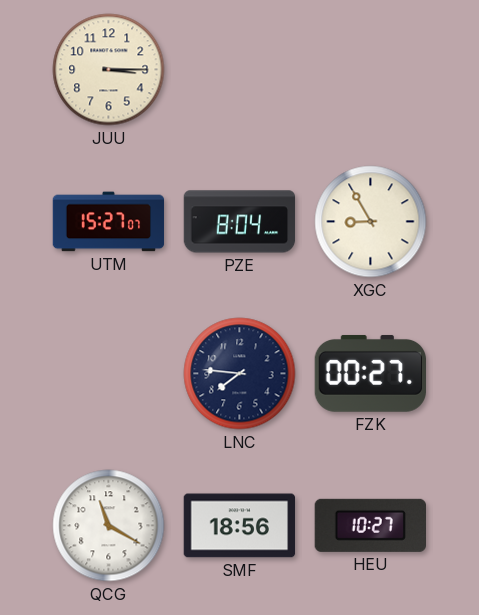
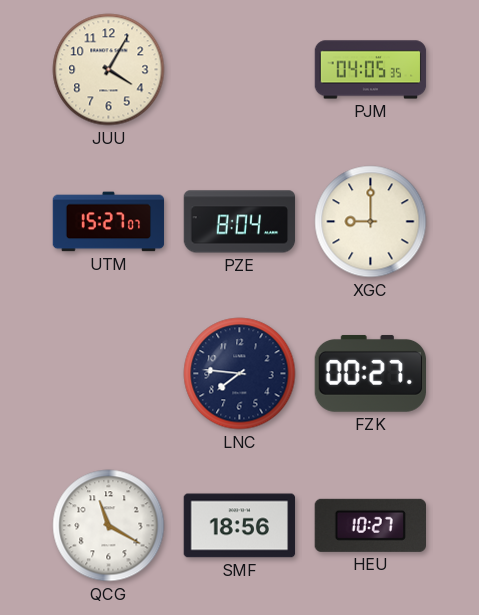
JUU: 3:15 -> 4:05 (109, 70)
PJM: none -> 04:05 (371, 70)
XGC: 8:55 -> 9:00 (371, 222)
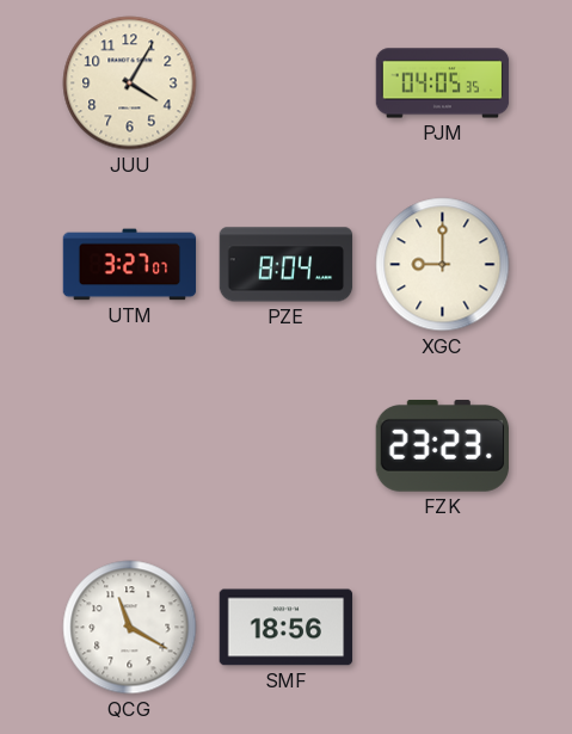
UTM: 15:27 -> 3:27 (130, 265)
LNC: 7:46 -> none (240, 374)
FZK: 00:27 -> 23:23 (442, 445)
HEU: 10:27 -> none (370, 525)
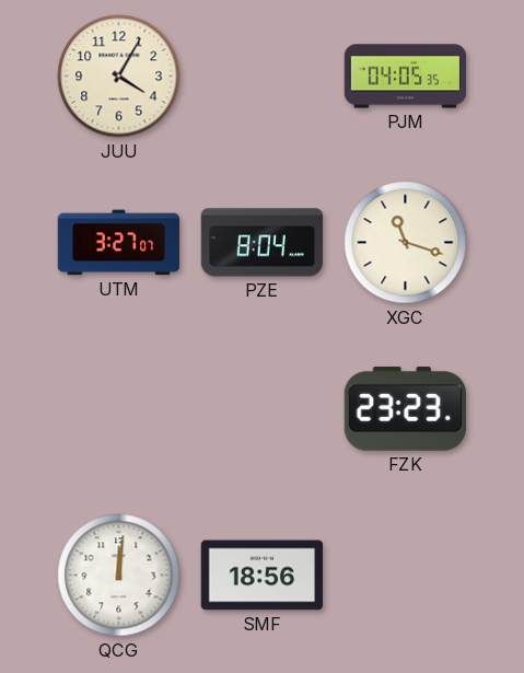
XGC: 9:00 -> 11:18 (406, 243)
QCG: 11:20 -> 12:01 (119, 576)
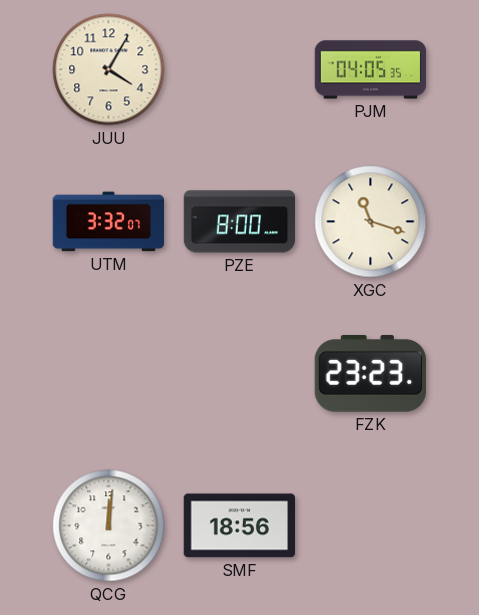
UTM: 3:27 -> 3:32 (109, 222)
PZE: 8:04 -> 8:00 (240, 222)
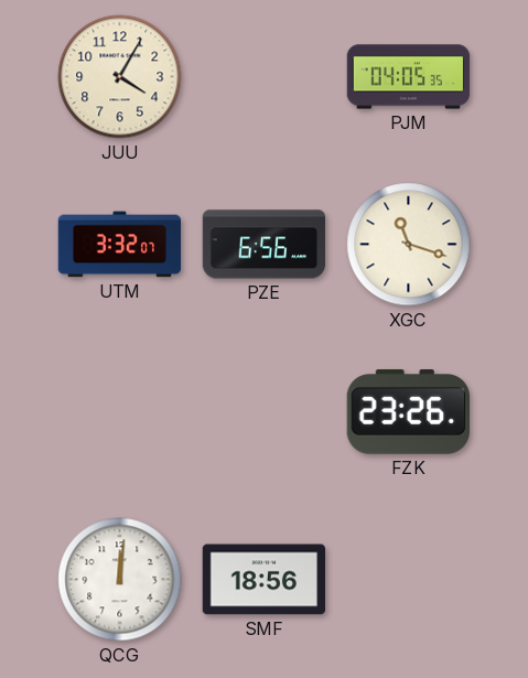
PZE: 8:00 -> 6:56 (265, 245)
FZK: 23:23 -> 23:26 (408, 411)
